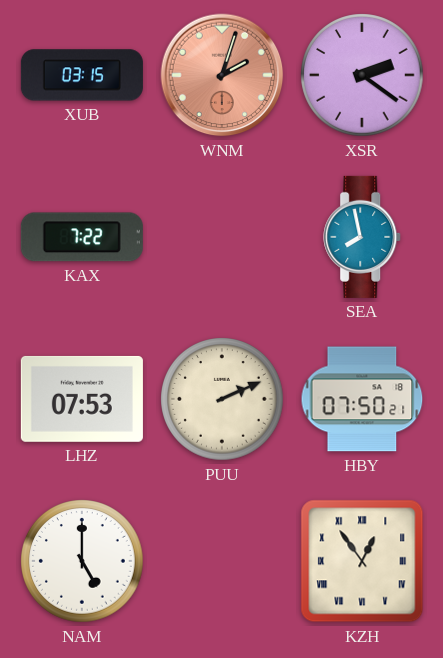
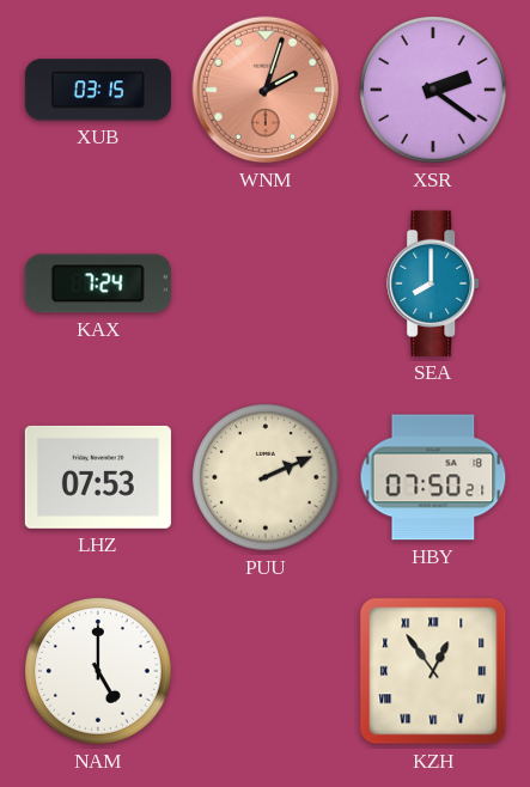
KAX: 7:22 -> 7:24 (98, 283)
SEA: 7:58 -> 8:00 (434, 283)
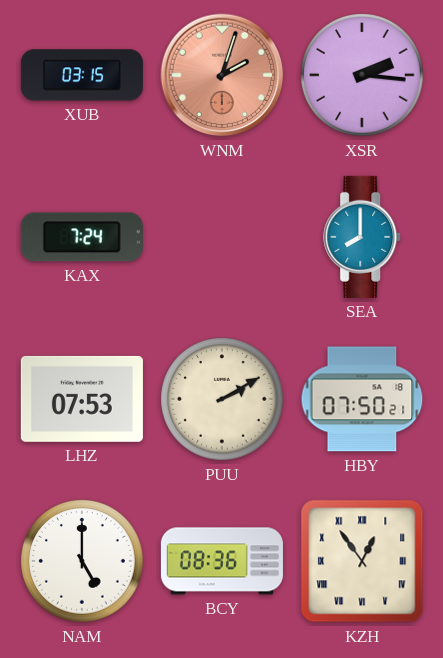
XSR: 2:21 -> 2:16 (362, 75)
PUU: 2:11 -> 2:10 (222, 399)
BCY: none -> 08:36 (222, 561)
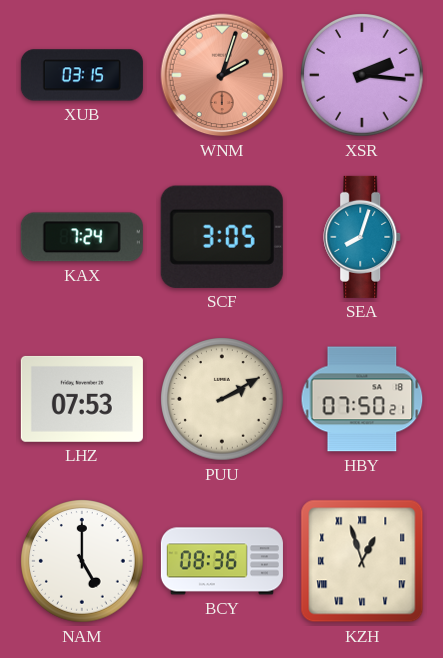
SCF: none -> 3:05 (222, 237)
SEA: 8:00 -> 8:03 (363, 237)
KZH: 12:54 -> 12:57 (362, 561)
